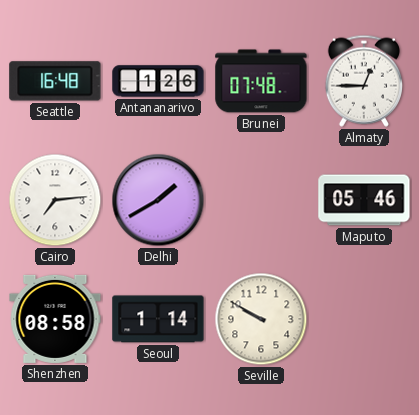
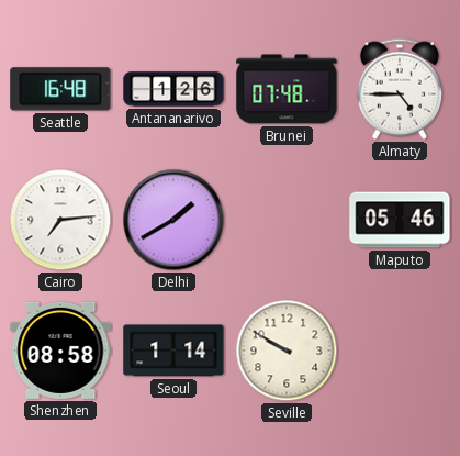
Almaty: 12:45 -> 4:45 (400, 89)
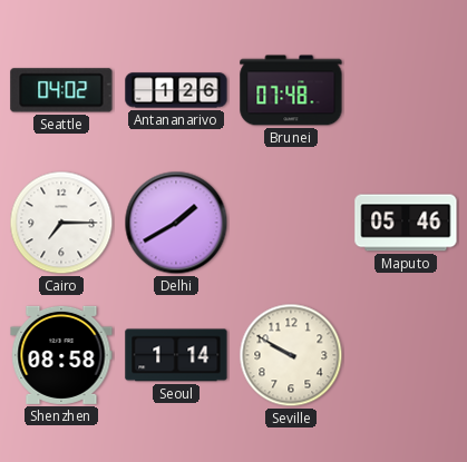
Seattle: 16:48 -> 04:02 (61, 90)
Almaty: 4:45 -> none (400, 89)
Cairo: 7:14 -> 7:15 (61, 223)
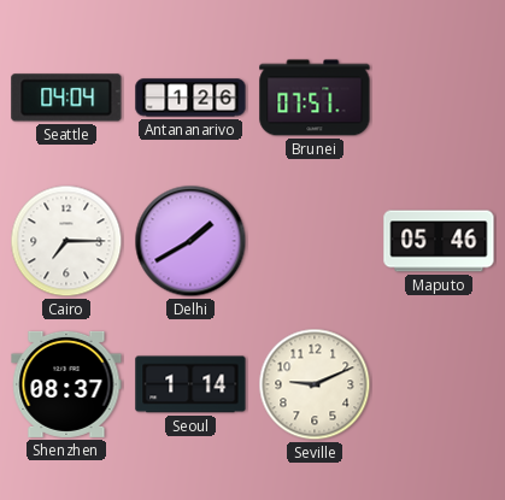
Seattle: 04:02 -> 04:04 (66, 98)
Brunei: 07:48 -> 07:51 (315, 98)
Shenzhen: 08:58 -> 08:37 (66, 384)
Seville: 9:50 -> 9:11 (315, 384)
